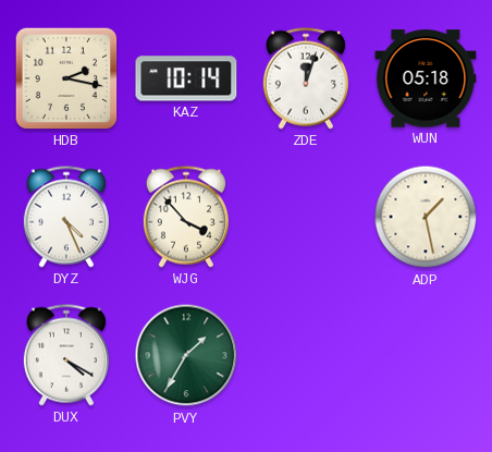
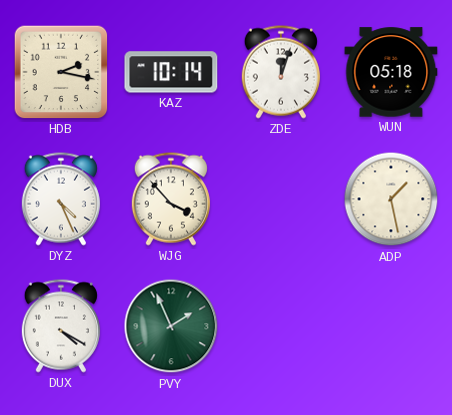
PVY: 1:35 -> 1:56 (171, 326)
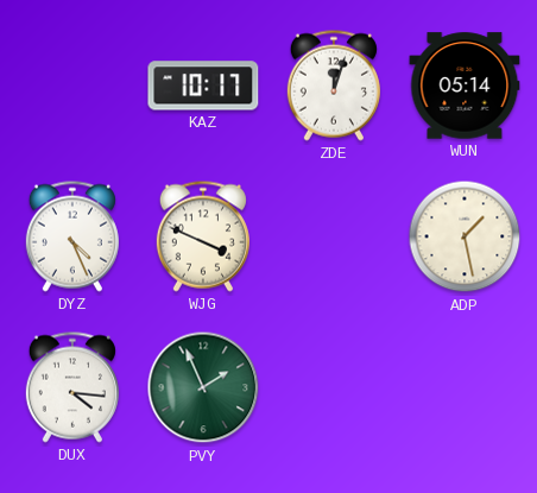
HDB: 2:17 -> none (61, 72)
KAZ: 10:14 -> 10:17 (203, 86)
WUN: 05:18 -> 05:14 (465, 86)
WJG: 3:53 -> 3:49 (203, 236)
DUX: 4:20 -> 4:16 (72, 387)
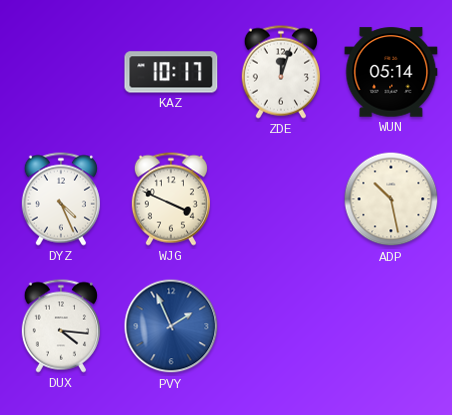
ADP: 1:28 -> 10:28 (391, 199)
PVY dial: green -> blue (171, 326)
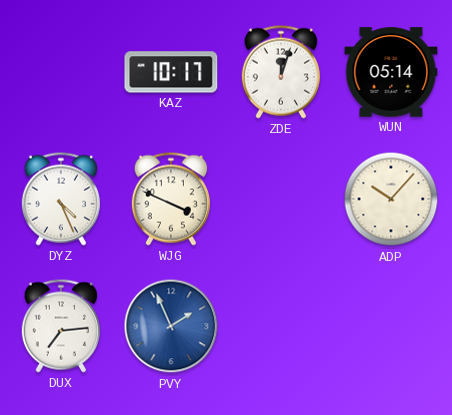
ADP: 10:28 -> 10:07 (391, 199)
DUX: 4:16 -> 7:14 (61, 326)
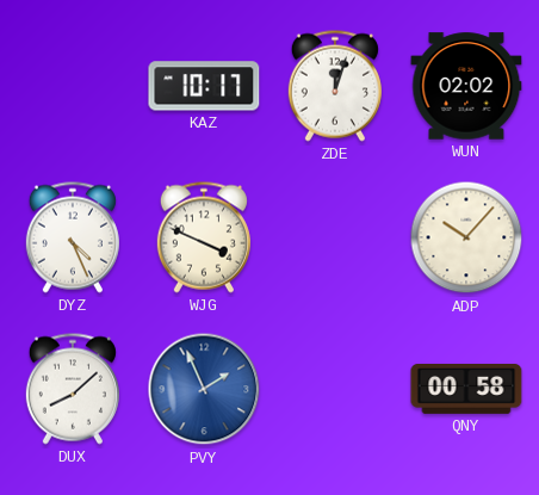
WUN: 05:14 -> 02:02 (466, 86)
DUX: 7:14 -> 8:08 (73, 389)
QNY: none -> 00:58 (466, 390)
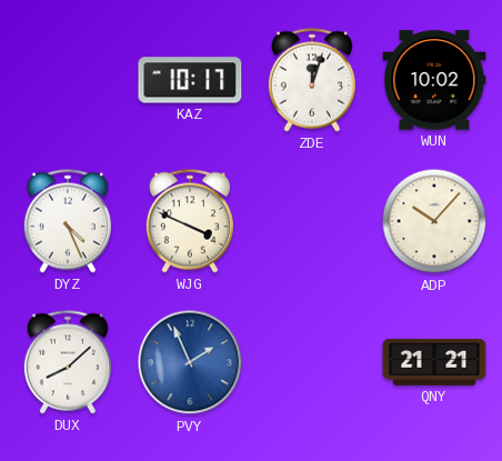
WUN: 02:02 -> 10:02 (434, 80)
QNY: 00:58 -> 21:21 (434, 363)
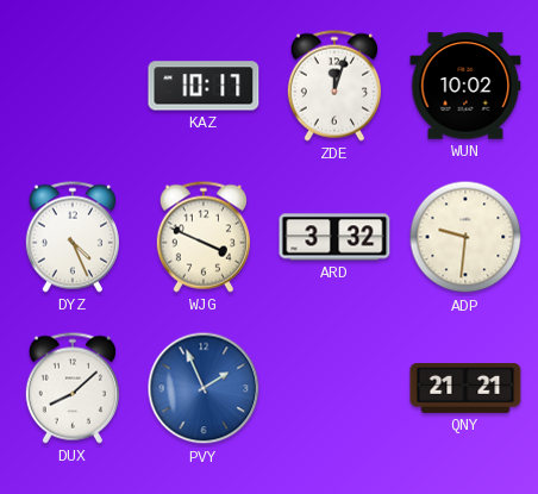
ARD: none -> 3:32 (334, 237)
ADP: 10:07 -> 9:31 (465, 237)
